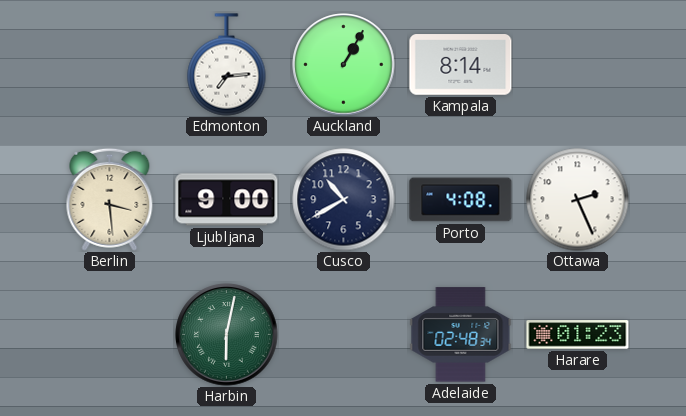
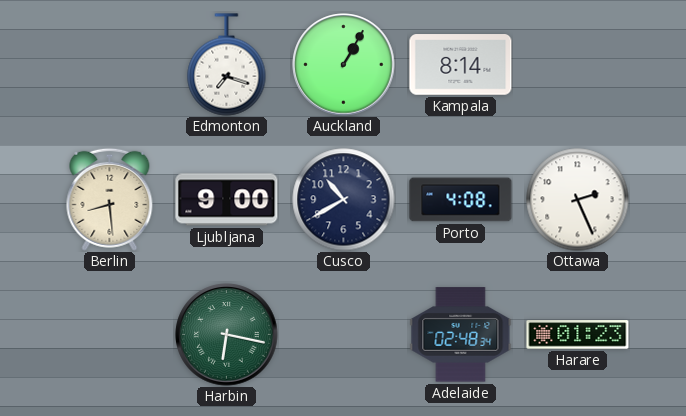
Edmonton: 7:14 -> 7:18 (227, 65)
Berlin: 3:29 -> 8:29 (110, 199)
Harbin: 6:02 -> 6:17 (227, 335)
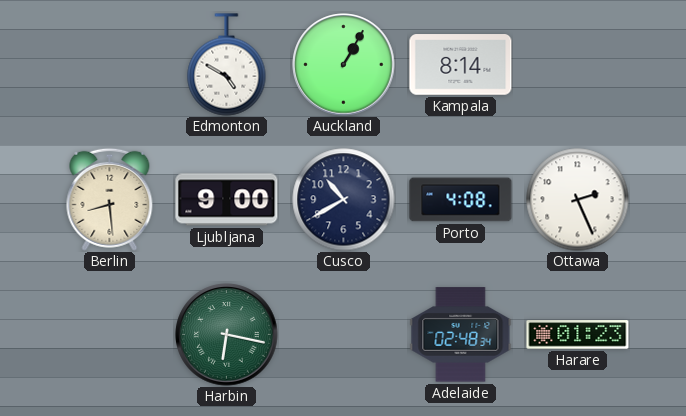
Edmonton: 7:18 -> 4:50 (227, 65)
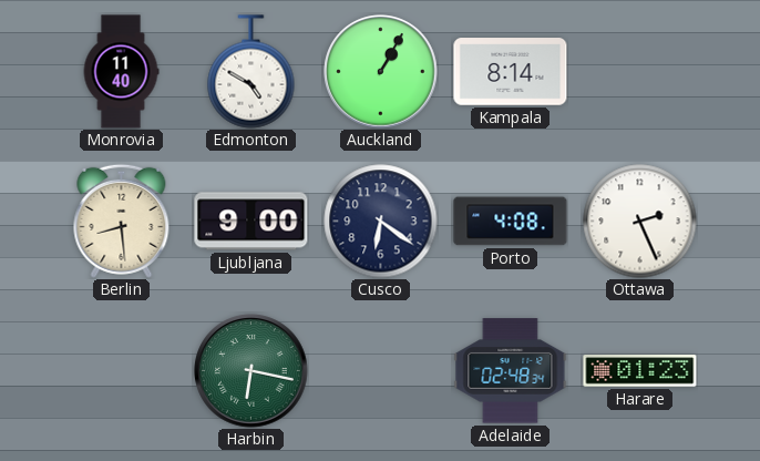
Monrovia: none -> 11:40 (121, 72)
Cusco: 10:40 -> 6:21 (381, 222)
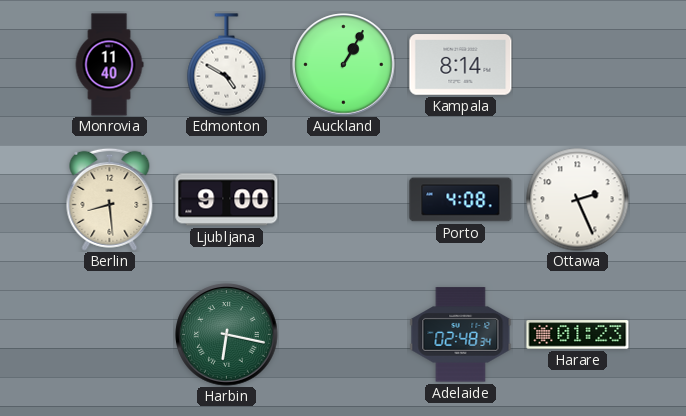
Cusco: 6:21 -> none (381, 222)
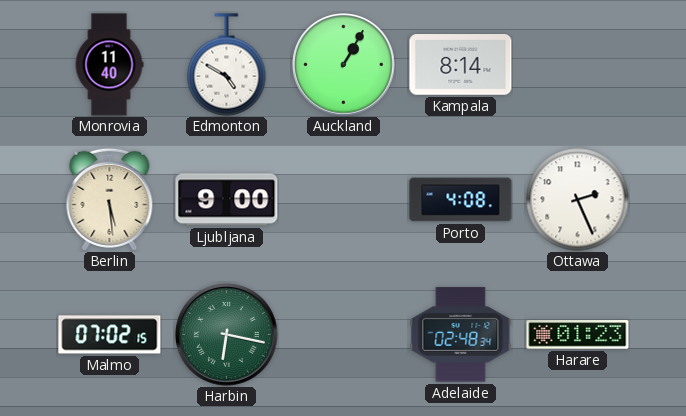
Berlin: 8:29 -> 5:29 (110, 199)
Malmo: none -> 07:02 (110, 335)
